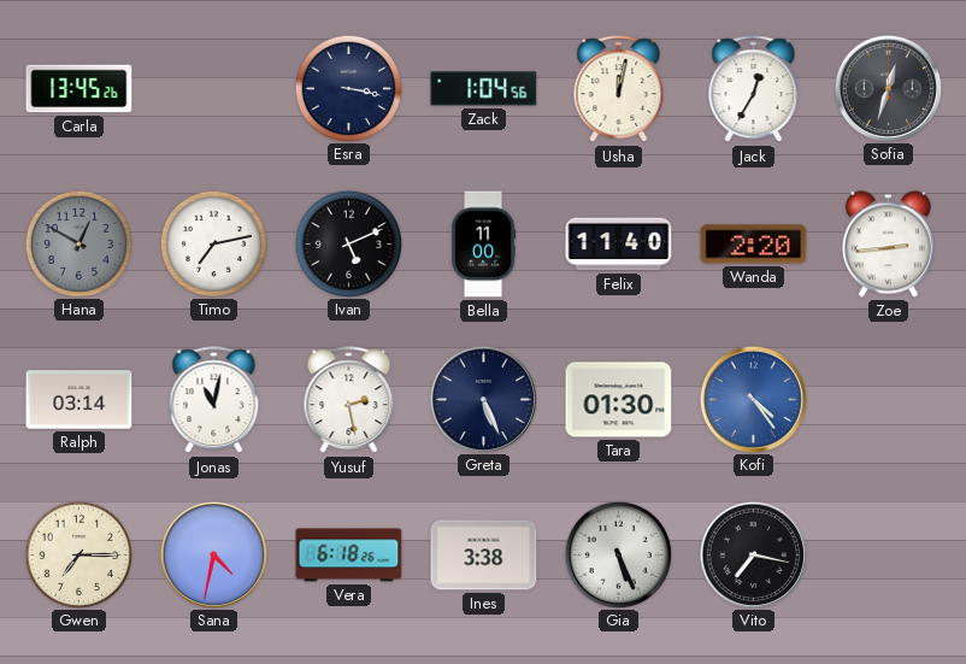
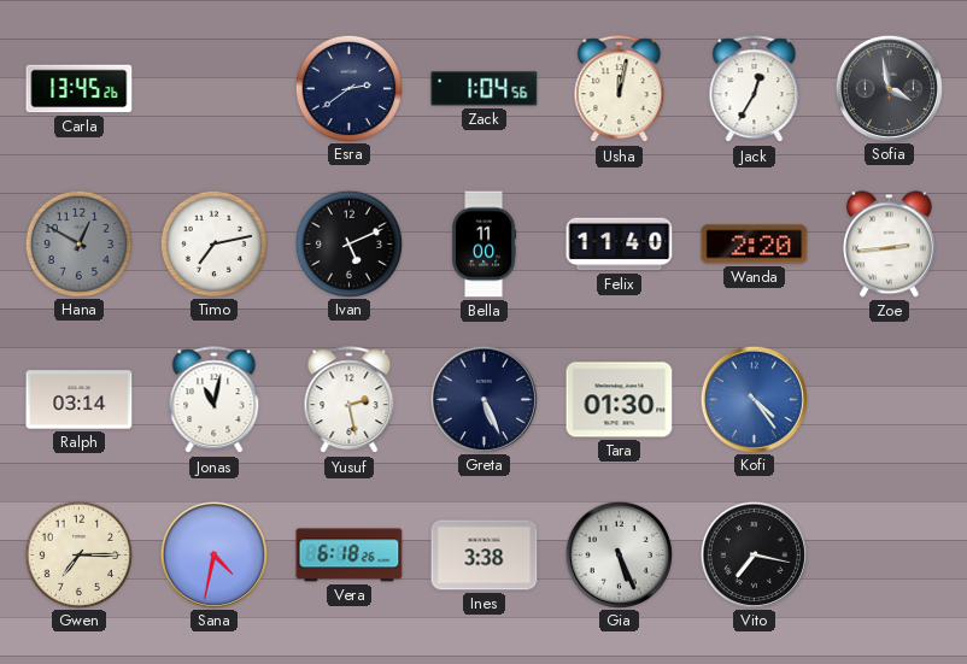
Esra: 3:17 -> 2:39 (348, 88)
Sofia: 12:33 -> 3:58 (889, 88)
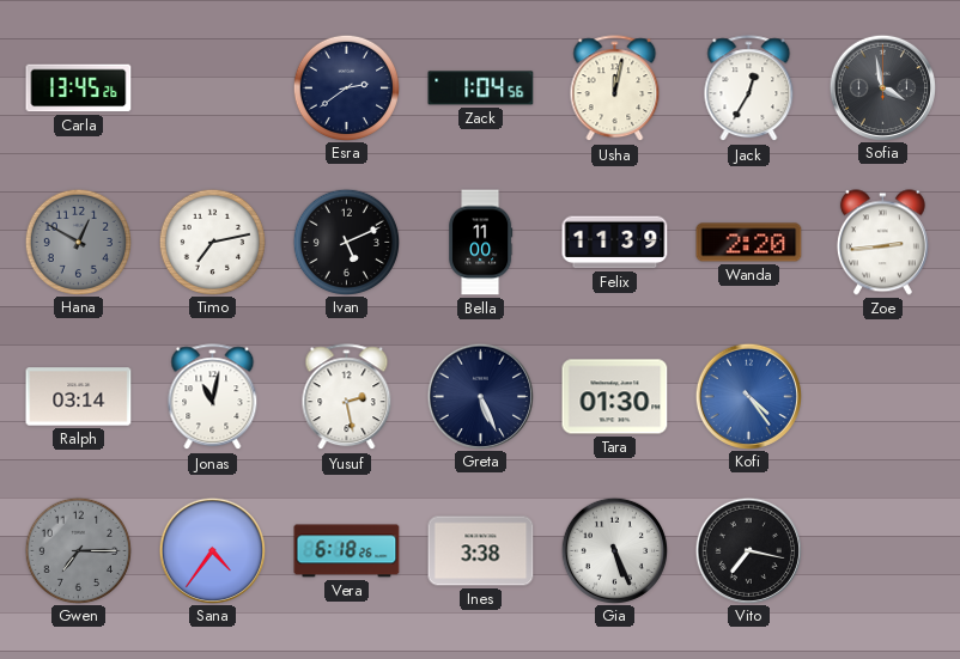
Felix: 11:40 -> 11:39 (615, 243)
Gwen dial: cream -> grey (78, 550)
Sana: 4:32 -> 4:36 (212, 550)
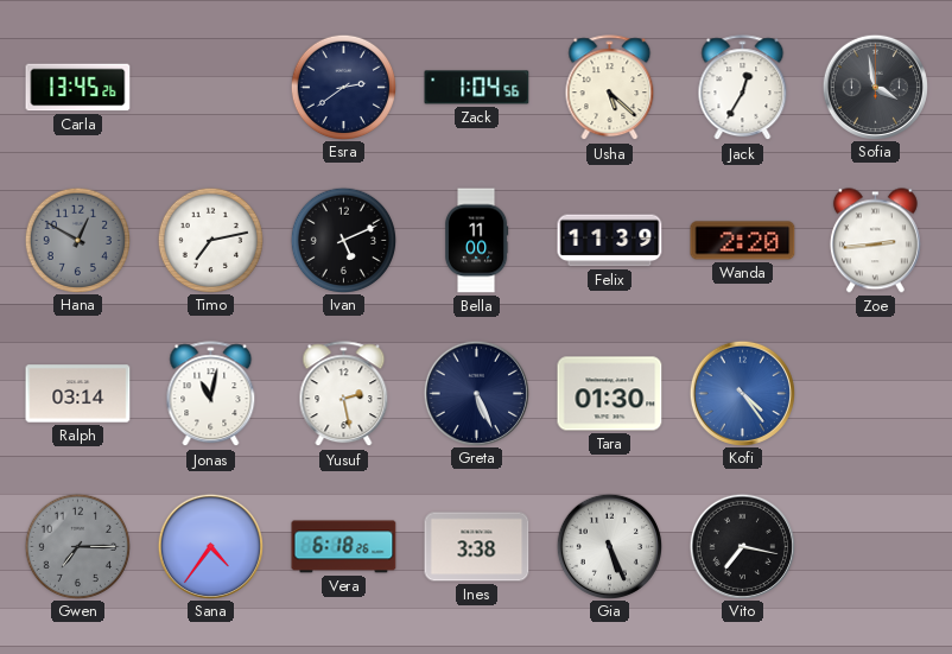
Usha: 12:02 -> 5:22 (610, 88)
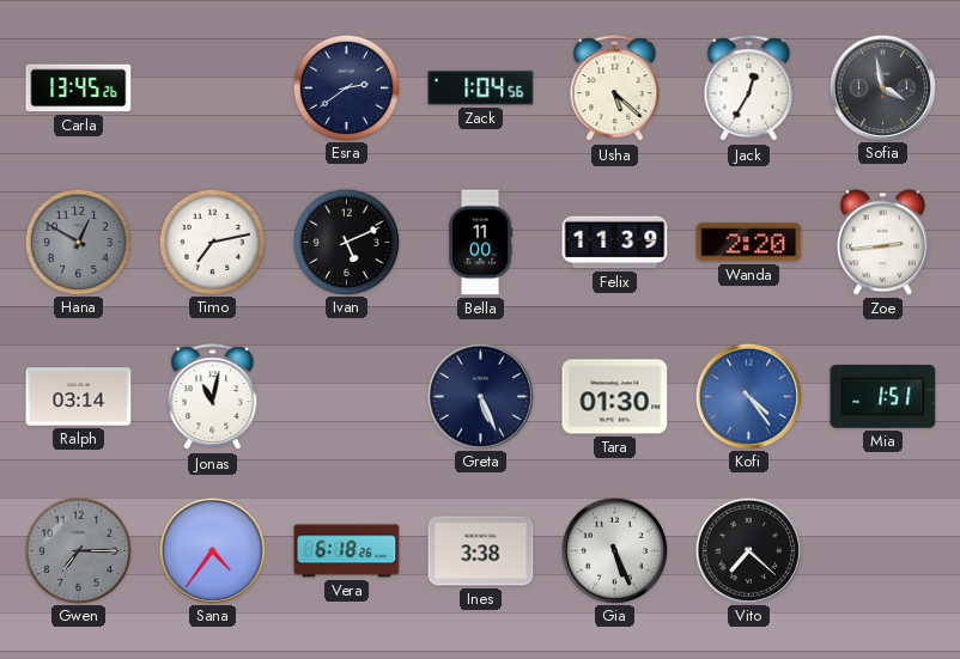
Yusuf: 2:28 -> none (344, 394)
Mia: none -> 1:51 (883, 397)
Vito: 7:17 -> 7:22 (748, 550)
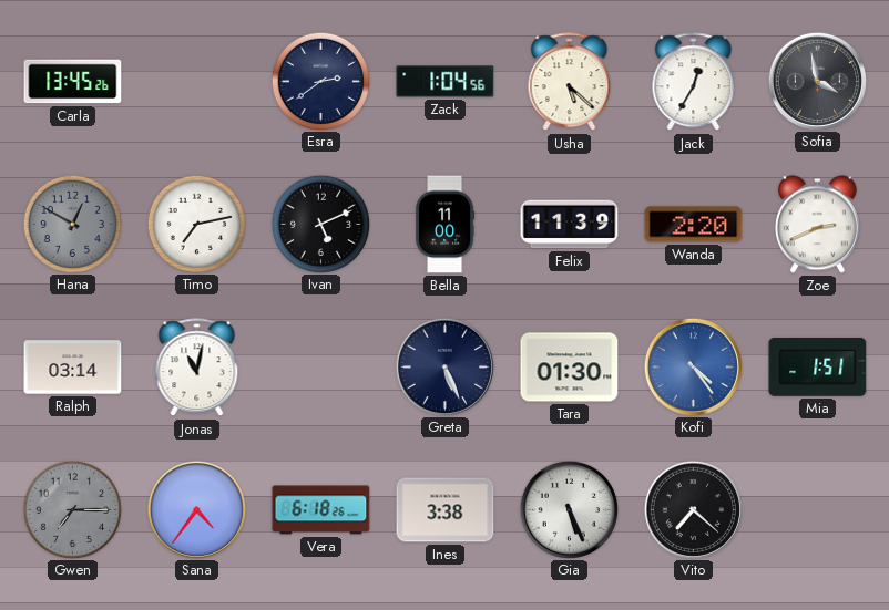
Zoe: 2:44 -> 2:41 (817, 225)
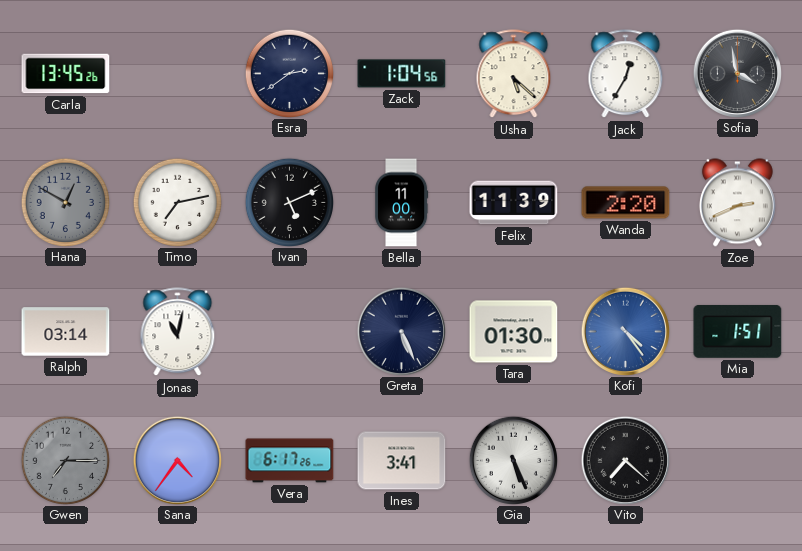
Vera: 6:18 -> 6:17 (290, 461)
Ines: 3:38 -> 3:41 (402, 461)
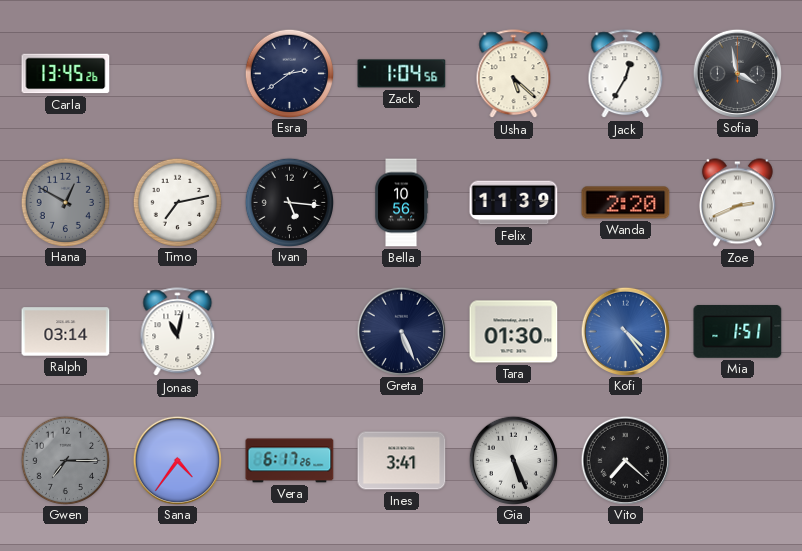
Ivan: 5:11 -> 5:16 (289, 202)
Bella: 11:00 -> 10:56 (401, 203)
